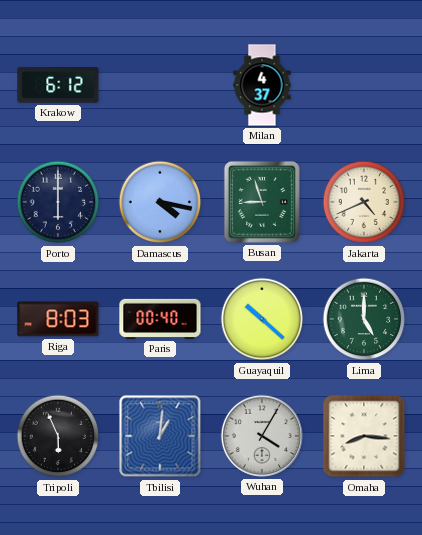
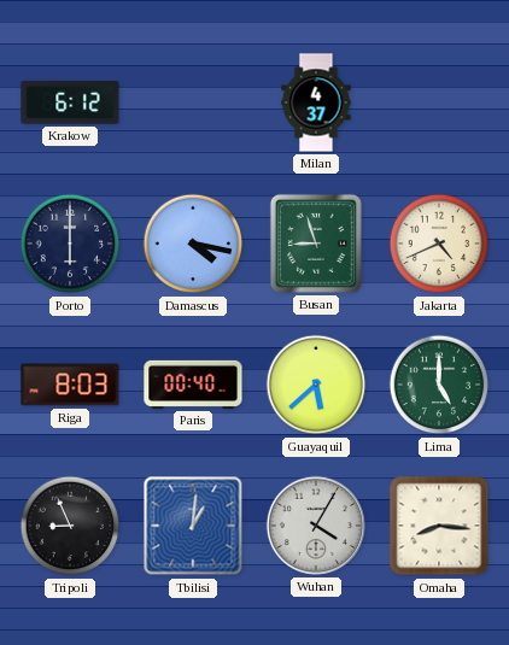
Guayaquil: 10:22 -> 5:38 (316, 385)
Tripoli: 5:56 -> 8:56 (70, 526)
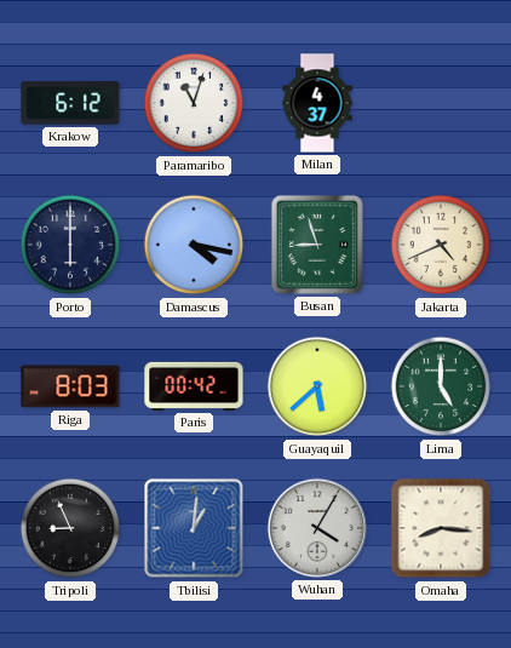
Paramaribo: none -> 11:03 (194, 103)
Paris: 00:40 -> 00:42 (194, 386)
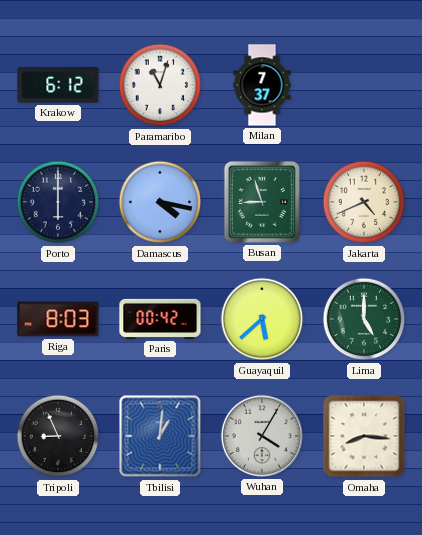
Milan: 4:37 -> 7:37 (262, 85)
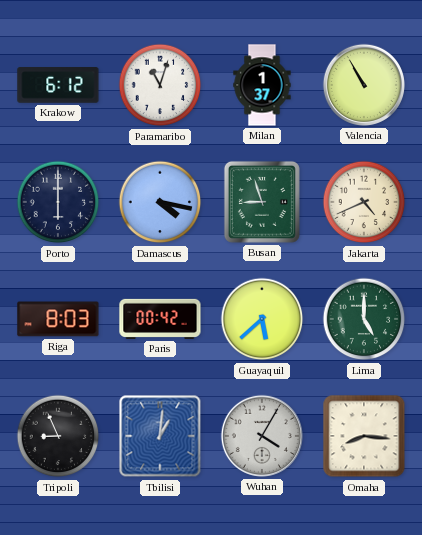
Milan: 7:37 -> 1:37 (262, 85)
Valencia: none -> 10:55 (364, 85)
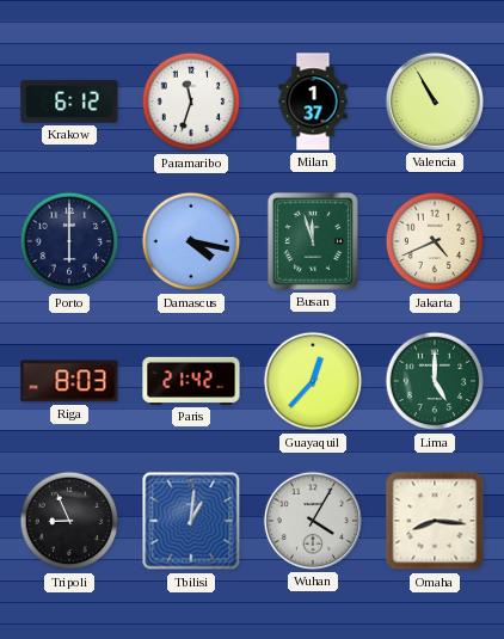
Paramaribo: 11:03 -> 11:33 (191, 102)
Busan: 8:57 -> 11:57 (313, 241)
Paris: 00:42 -> 21:42 (191, 381)
Guayaquil: 5:38 -> 12:37 (313, 381)
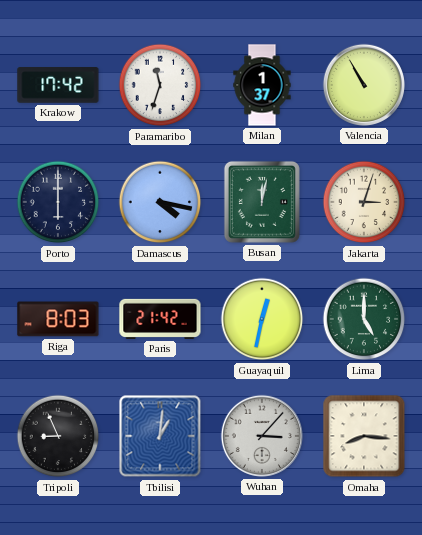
Krakow: 6:12 -> 17:42 (58, 85)
Busan: 11:57 -> 12:02 (262, 202)
Jakarta: 4:41 -> 3:03 (364, 202)
Guayaquil: 12:37 -> 12:32 (262, 319)
Wuhan: 4:05 -> 3:07 (262, 436)
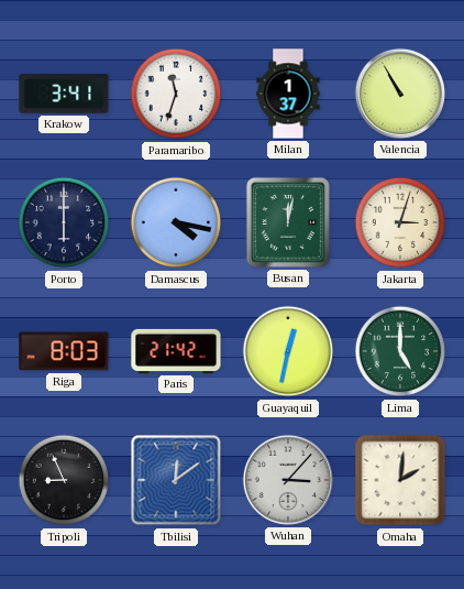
Krakow: 17:42 -> 3:41 (64, 94)
Tbilisi: 1:01 -> 12:09 (176, 480)
Omaha: 8:16 -> 2:01 (400, 480)
